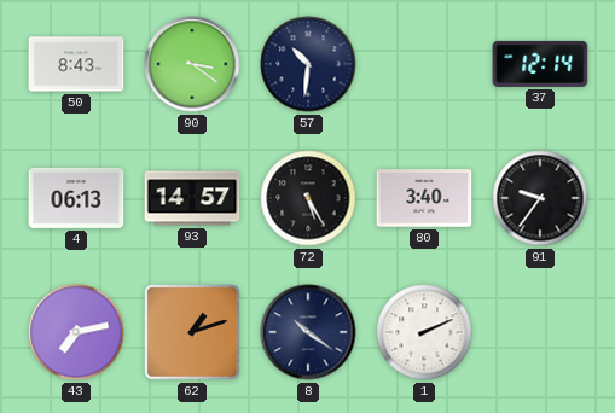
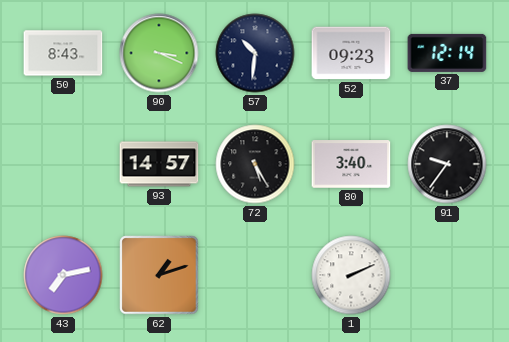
90: 3:21 -> 3:19 (159, 53)
52: none -> 09:23 (351, 53)
4: 06:13 -> none (76, 198)
8: 10:21 -> none (308, 332)
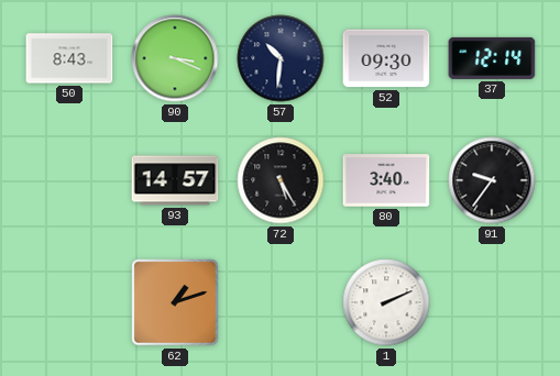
52: 09:23 -> 09:30 (386, 58)
43: 7:13 -> none (63, 275)
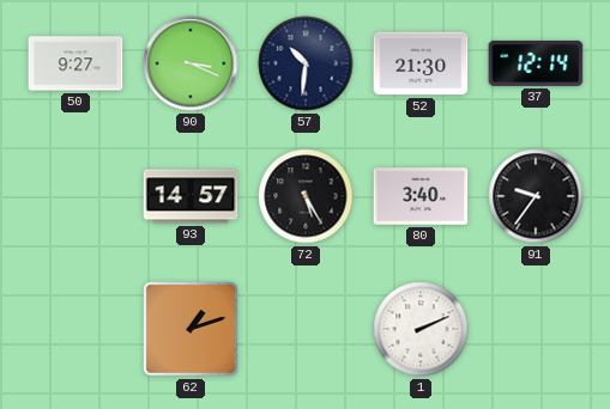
50: 8:43 -> 9:27 (76, 63)
52: 09:30 -> 21:30 (421, 63)
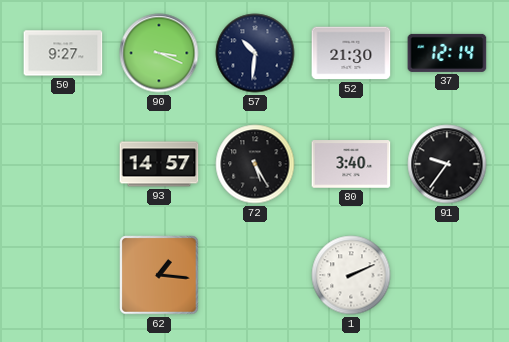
62: 1:12 -> 1:16 (159, 275)
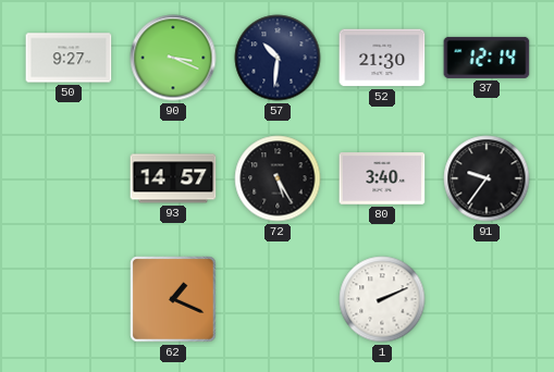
62: 1:16 -> 1:19 (173, 299)
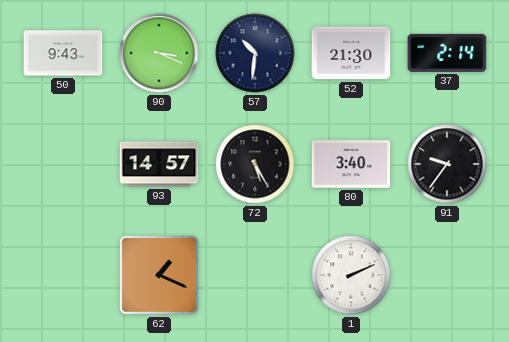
50: 9:27 -> 9:43 (63, 53)
37: 12:14 -> 2:14 (447, 53)
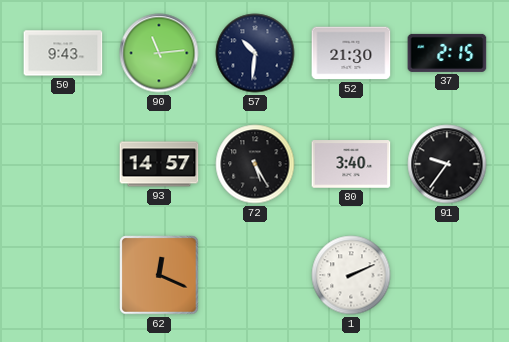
90: 3:19 -> 11:14 (159, 53)
37: 2:14 -> 2:15 (447, 53)
62: 1:19 -> 12:19 (159, 275)
